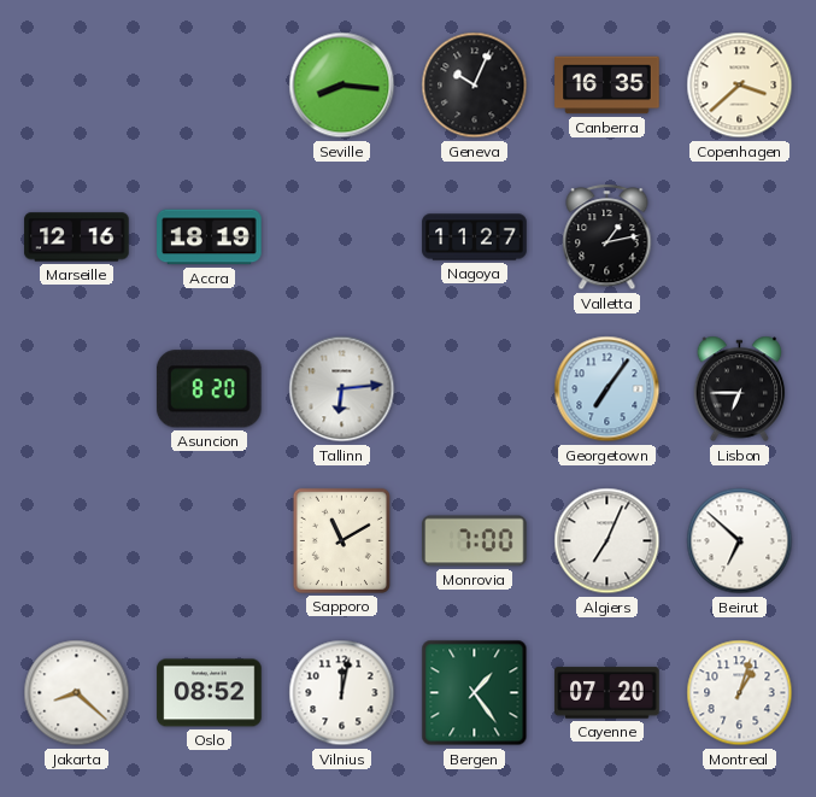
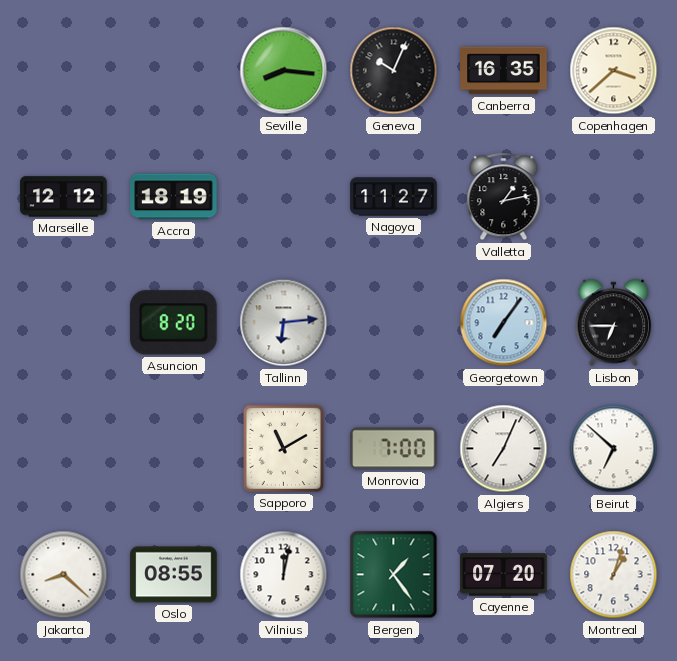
Marseille: 12:16 -> 12:12 (64, 197)
Oslo: 08:52 -> 08:55 (174, 575)
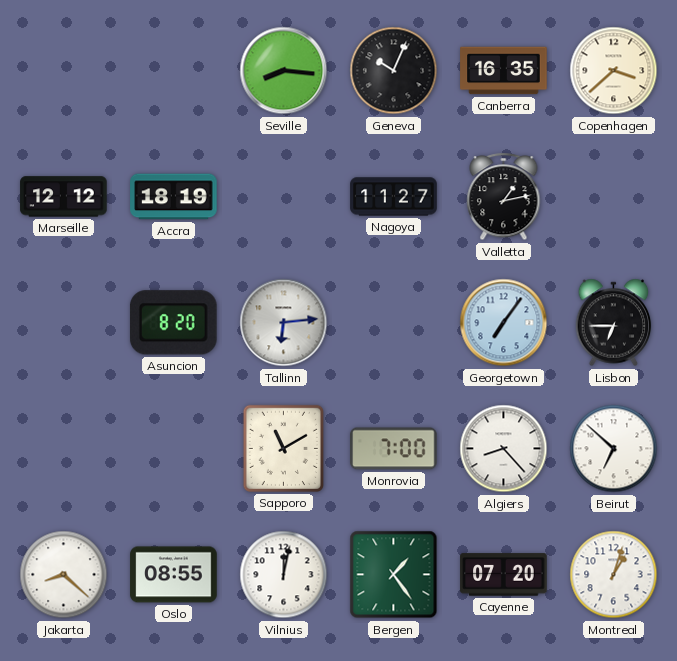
Algiers: 7:04 -> 8:23 (504, 449)
